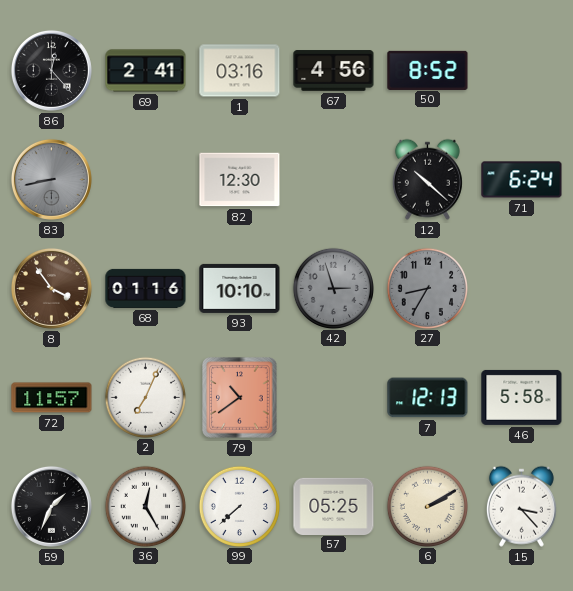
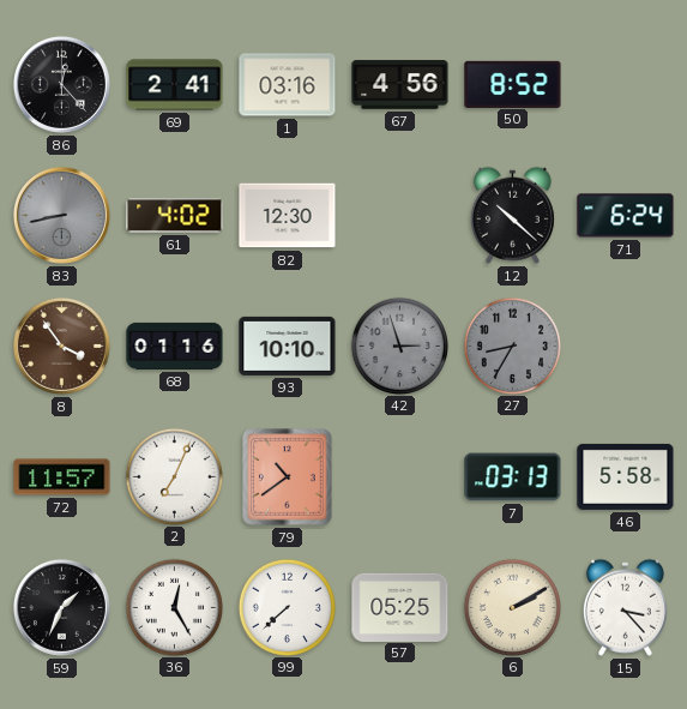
61: none -> 4:02 (175, 216)
7: 12:13 -> 03:13 (513, 477)
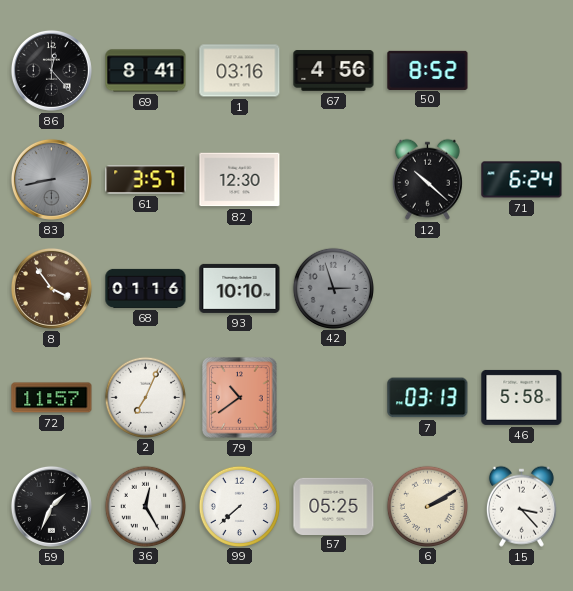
69: 2:41 -> 8:41 (146, 71)
61: 4:02 -> 3:57 (146, 180)
27: 8:35 -> none (512, 346)
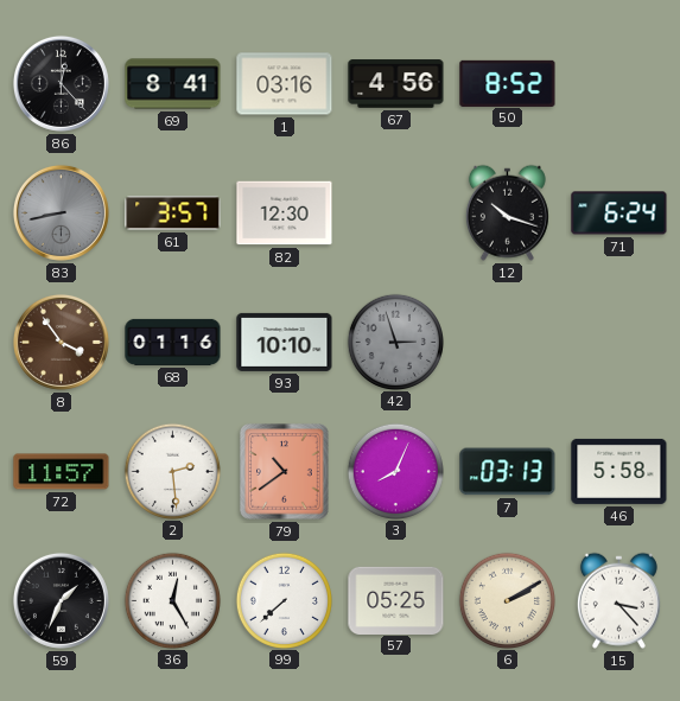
12: 10:22 -> 10:18 (507, 212)
2: 7:04 -> 2:29 (172, 471)
3: none -> 8:04 (395, 471)
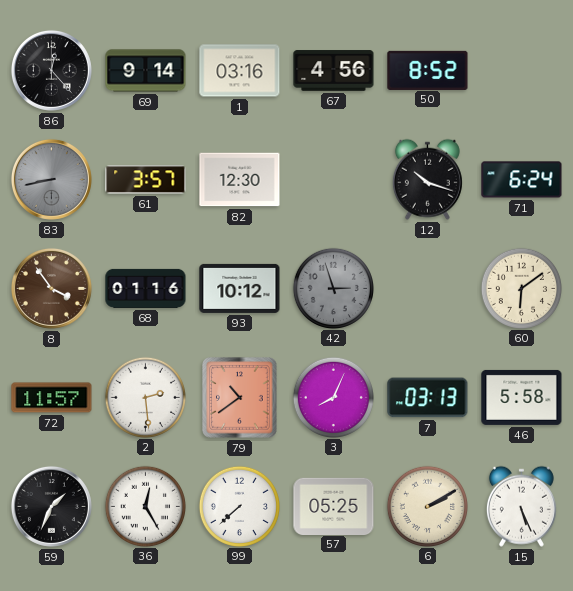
69: 8:41 -> 9:14 (146, 71)
93: 10:10 -> 10:12 (240, 288)
60: none -> 6:09 (521, 288)
15: 3:23 -> 5:26 (521, 506)
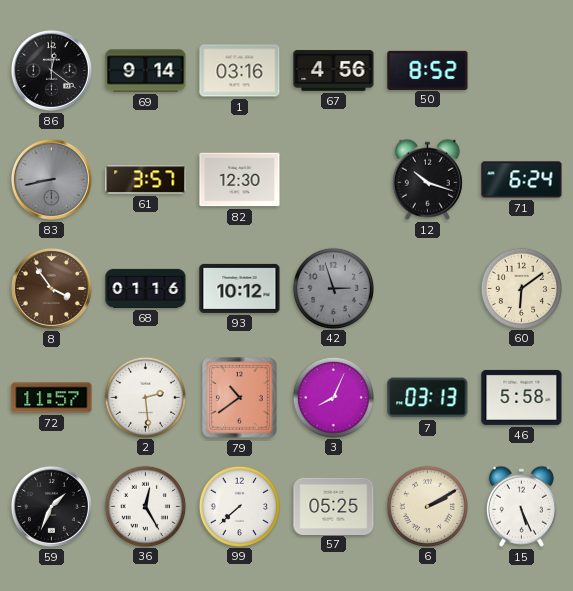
86: 12:23 -> 12:21 (51, 70)
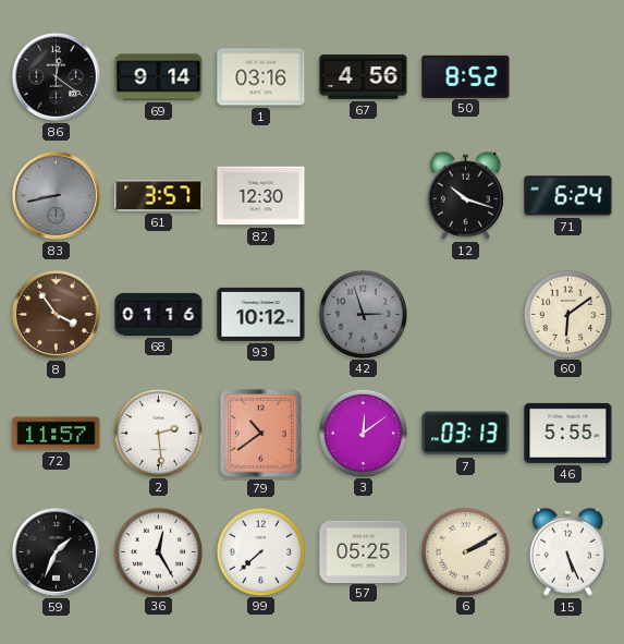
3: 8:04 -> 12:09 (363, 433)
46: 5:58 -> 5:55 (568, 433)
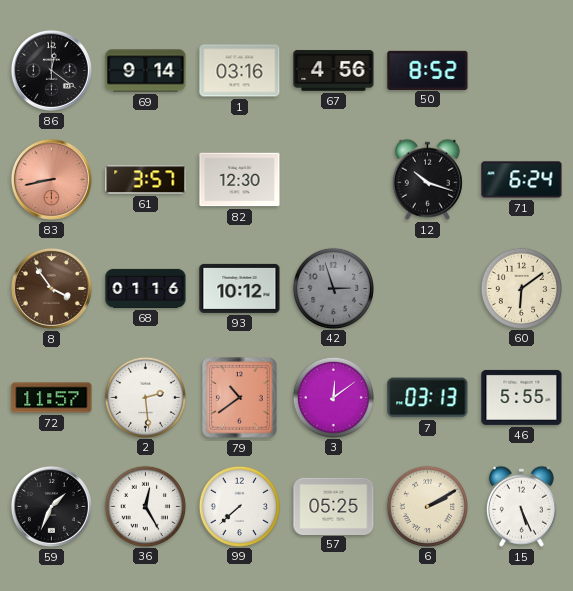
83 dial: grey -> salmon (51, 179)
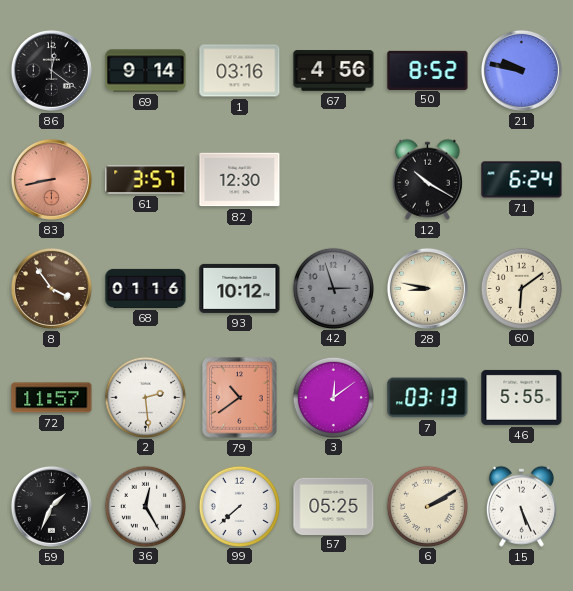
21: none -> 9:47 (521, 70)
12: 10:18 -> 10:20 (427, 179)
28: none -> 8:47 (427, 288)
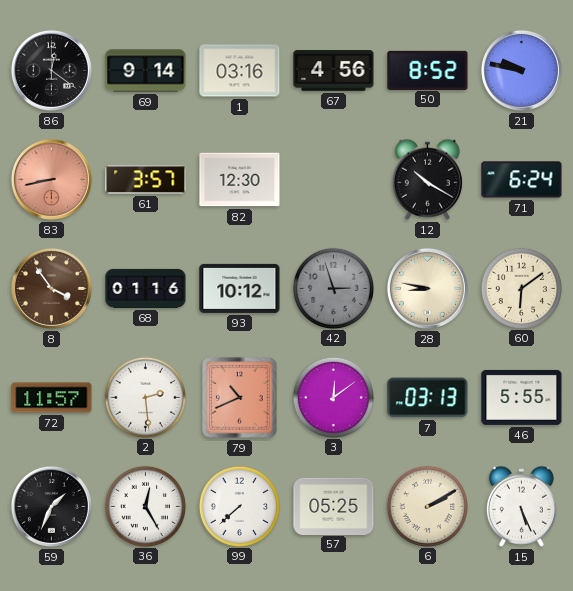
79: 10:39 -> 10:41 (240, 398)
